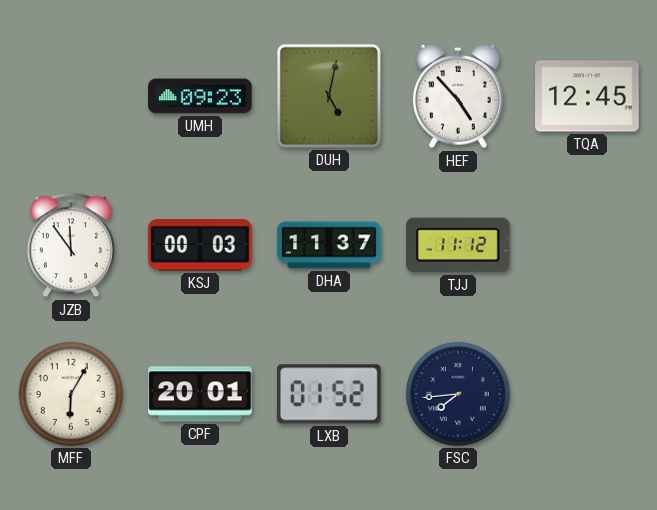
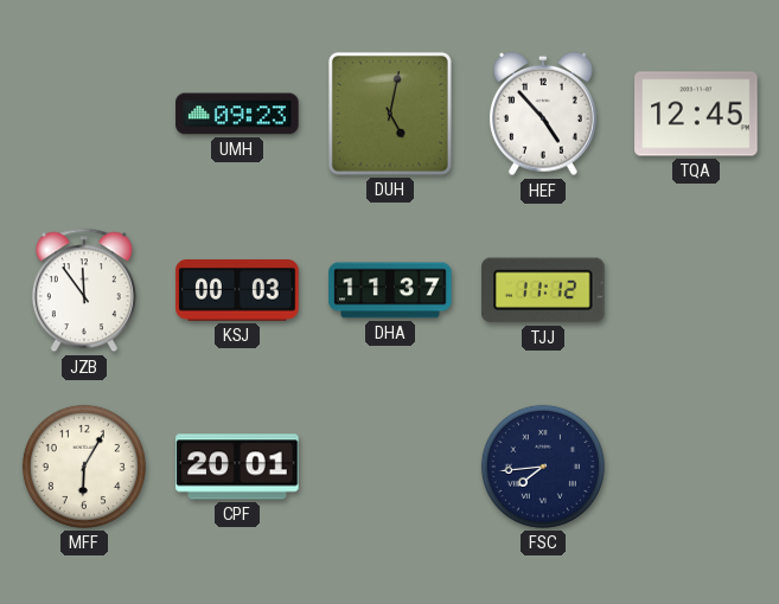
LXB: 01:52 -> none (330, 394)
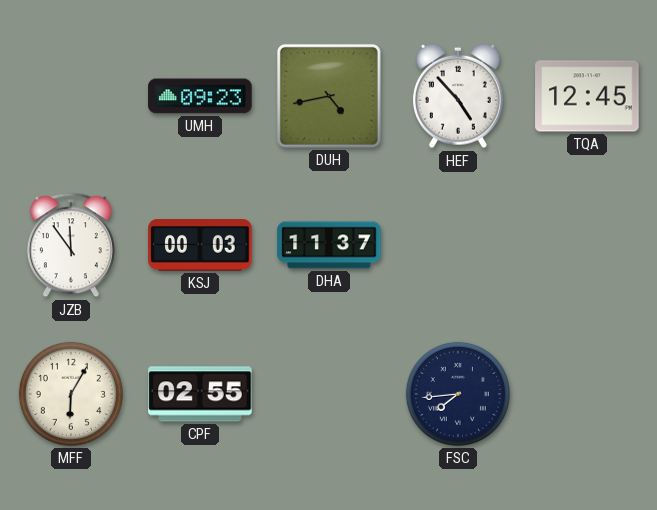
DUH: 5:02 -> 4:43 (329, 96)
TJJ: 11:12 -> none (543, 290)
CPF: 20:01 -> 02:55 (200, 394)
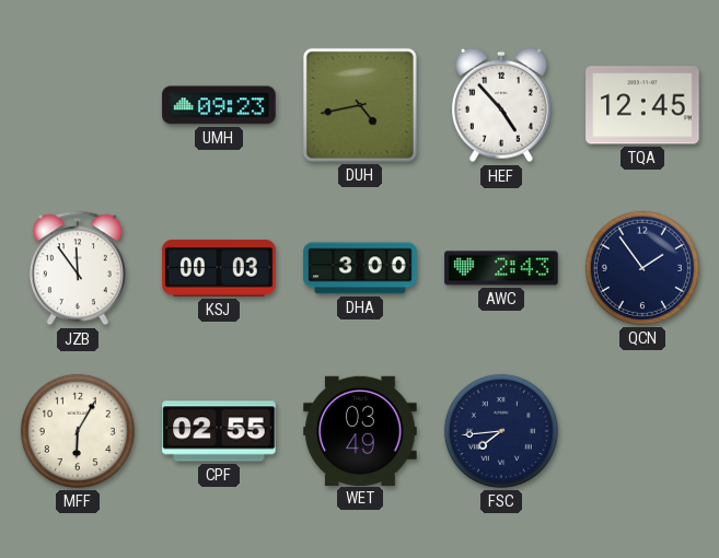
DHA: 11:37 -> 3:00 (360, 268)
AWC: none -> 2:43 (501, 268)
QCN: none -> 1:54 (642, 268)
WET: none -> 03:49 (360, 430)
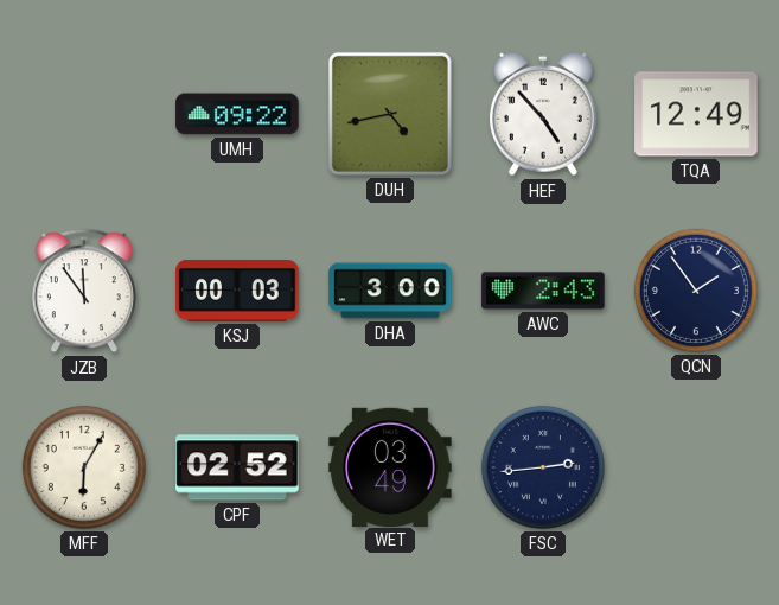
UMH: 09:23 -> 09:22 (237, 114)
TQA: 12:45 -> 12:49 (696, 114)
CPF: 02:55 -> 02:52 (237, 467)
FSC: 7:44 -> 2:44 (543, 467)
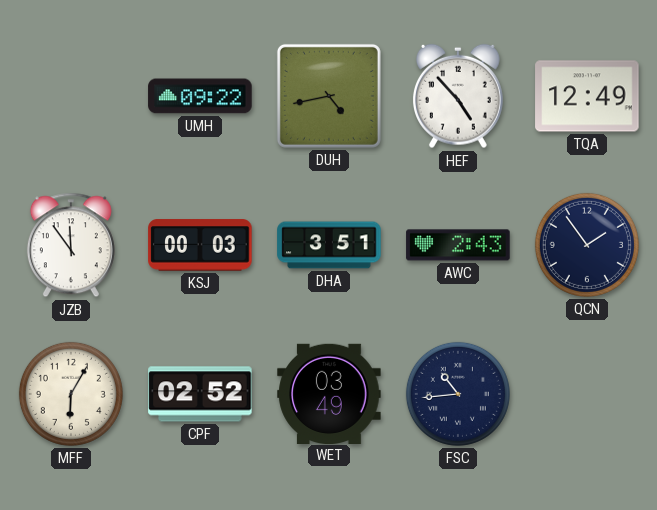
DHA: 3:00 -> 3:51 (329, 245)
FSC: 2:44 -> 10:44 (458, 394)
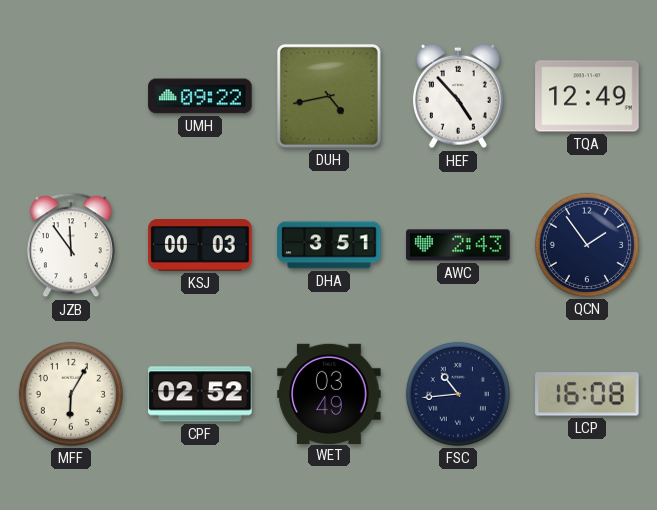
LCP: none -> 16:08 (587, 394)
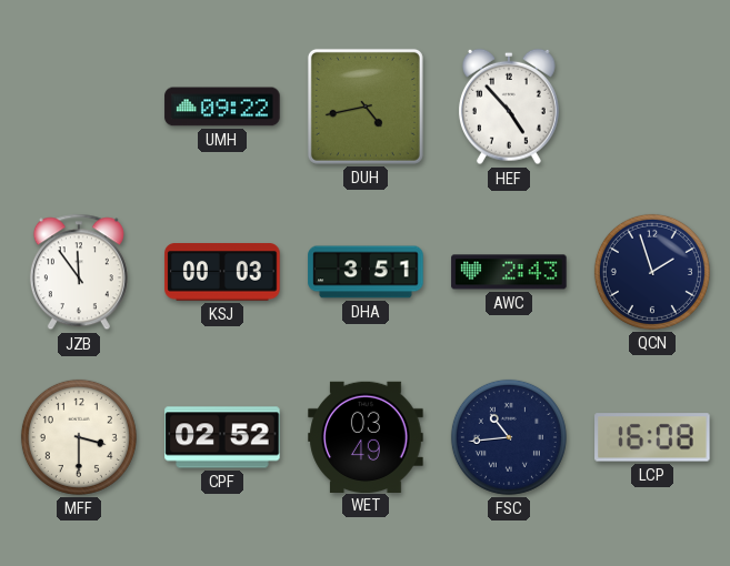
TQA: 12:49 -> none (587, 96)
QCN: 1:54 -> 1:57 (652, 272)
MFF: 6:05 -> 3:30 (79, 437)
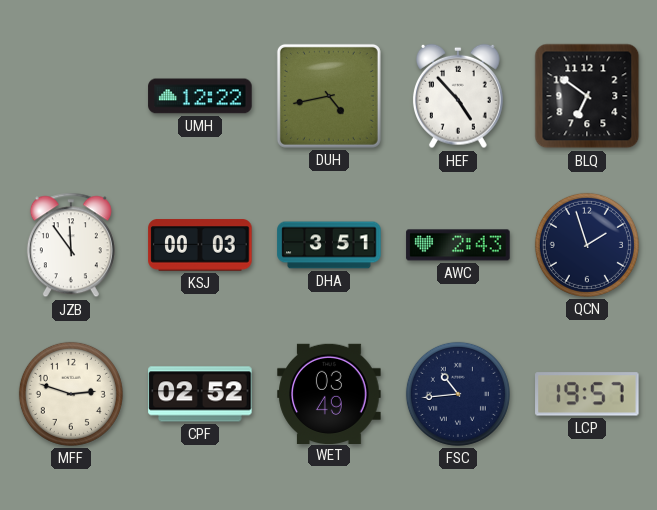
UMH: 09:22 -> 12:22 (200, 96)
BLQ: none -> 6:51 (587, 96)
MFF: 3:30 -> 2:48 (71, 394)
LCP: 16:08 -> 19:57 (587, 394)
